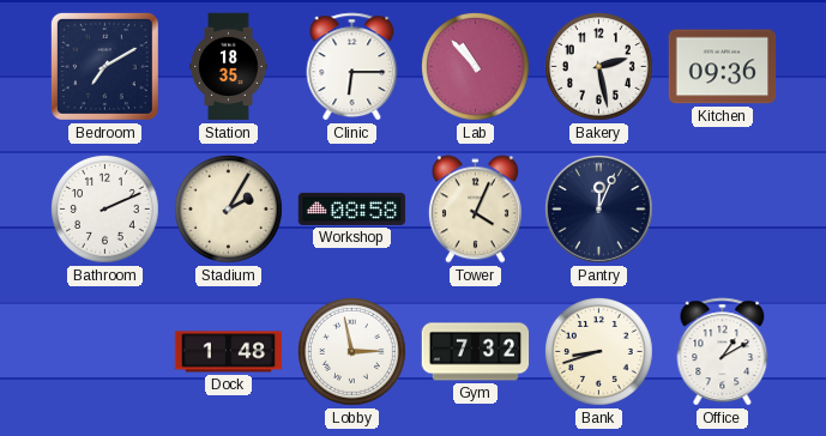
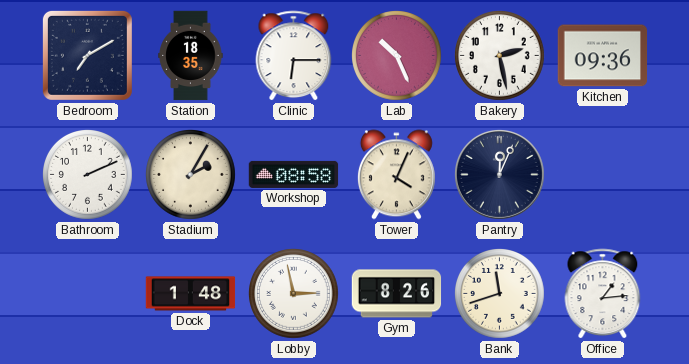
Lab: 10:53 -> 10:26 (397, 56)
Gym: 7:32 -> 8:26 (397, 294)
Bank: 8:42 -> 11:42 (500, 294)
Office: 1:10 -> 1:14 (603, 294)
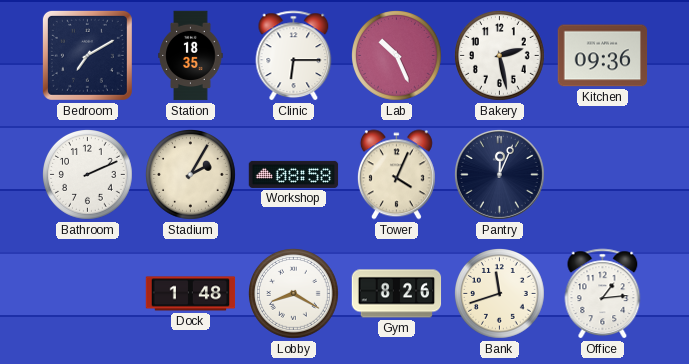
Lobby: 2:58 -> 8:20 (294, 294)
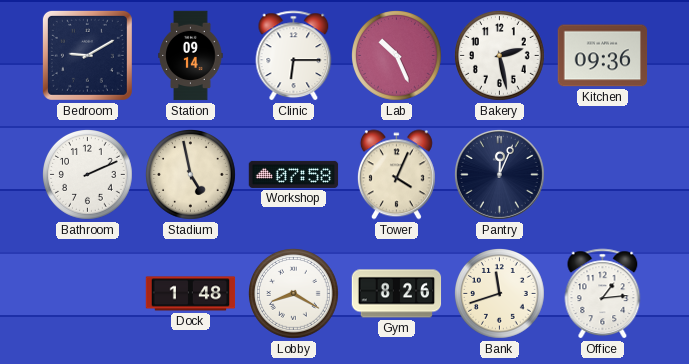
Bedroom: 7:10 -> 9:10 (87, 55)
Station: 18:35 -> 09:14 (191, 56)
Stadium: 2:05 -> 4:58 (191, 175)
Workshop: 08:58 -> 07:58 (294, 174)
